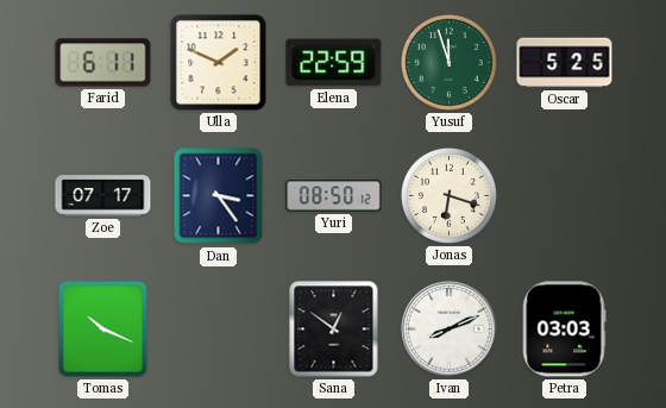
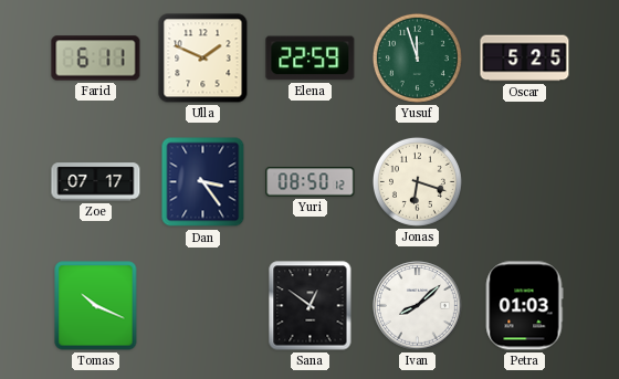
Ivan: 8:11 -> 8:08 (418, 306)
Petra: 03:03 -> 01:03 (524, 306)
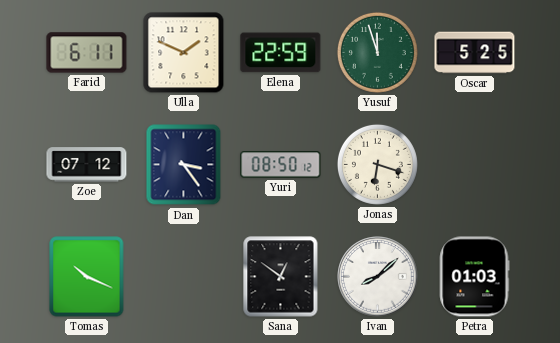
Zoe: 07:17 -> 07:12 (87, 165)
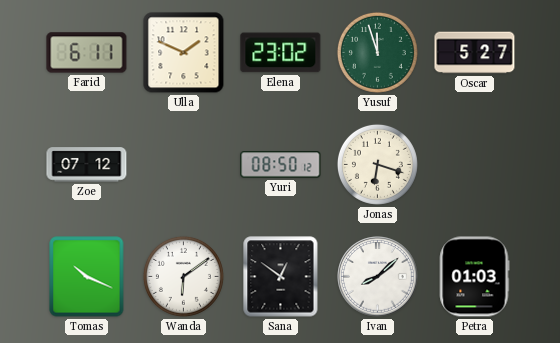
Elena: 22:59 -> 23:02 (281, 53)
Oscar: 5:25 -> 5:27 (475, 53)
Dan: 3:24 -> none (184, 165)
Wanda: none -> 6:09 (183, 276)
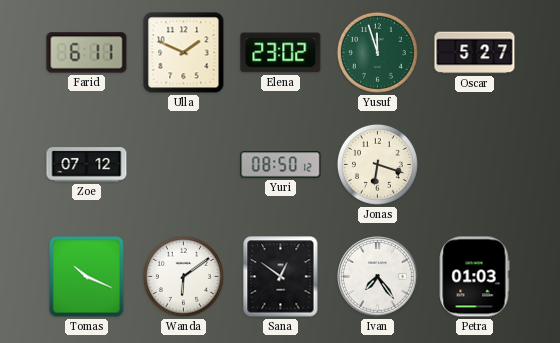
Ivan: 8:08 -> 7:24 (378, 277)
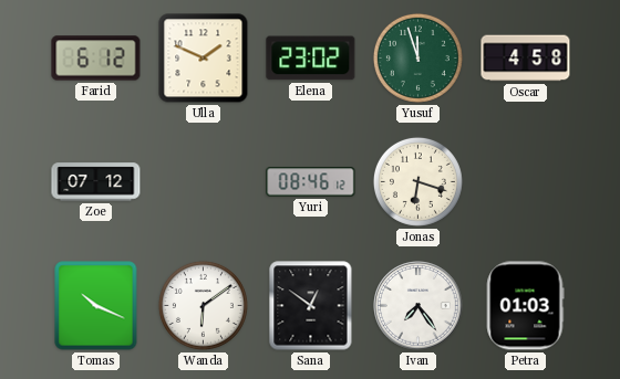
Farid: 6:11 -> 6:12 (96, 59)
Oscar: 5:27 -> 4:58 (526, 59)
Yuri: 08:50 -> 08:46 (311, 182)
